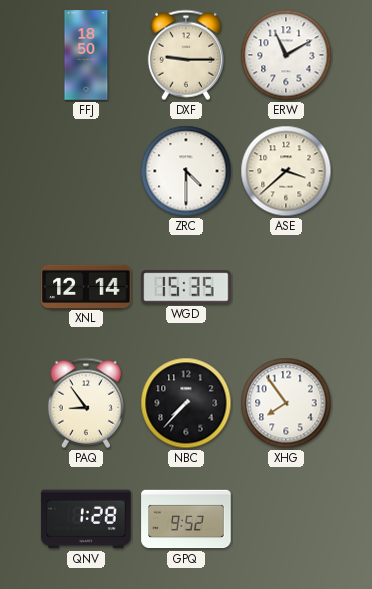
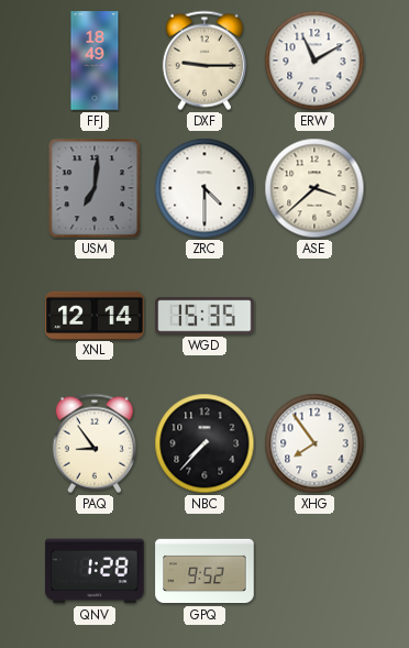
FFJ: 18:50 -> 18:49 (95, 61)
USM: none -> 7:01 (95, 188)
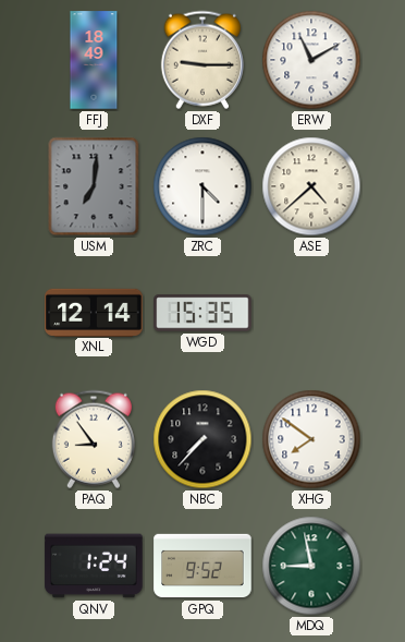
ASE: 3:38 -> 4:38 (311, 186)
XHG: 7:54 -> 7:51 (311, 439)
QNV: 1:28 -> 1:24 (94, 566)
MDQ: none -> 8:58 (311, 566)
